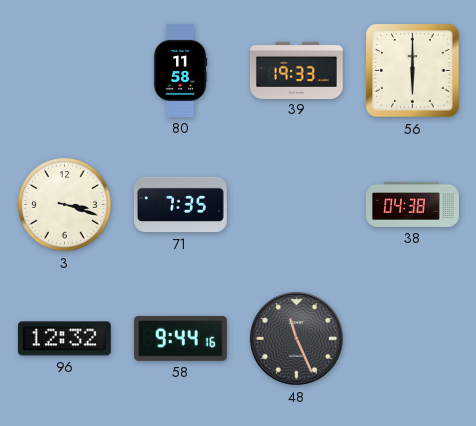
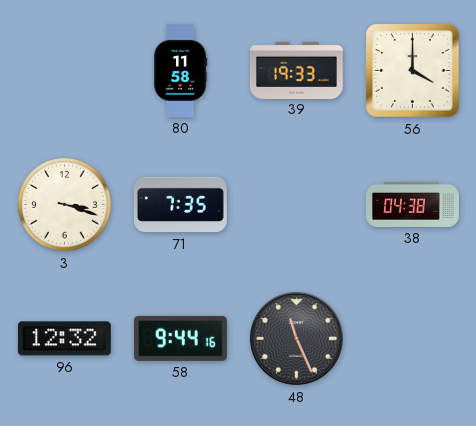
56: 6:00 -> 4:00 (413, 71)
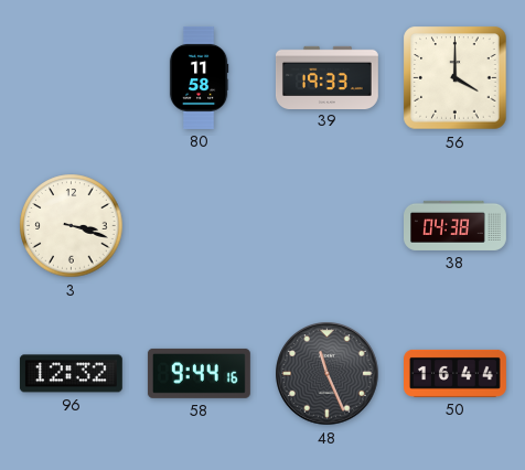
71: 7:35 -> none (180, 205)
50: none -> 16:44 (456, 373)
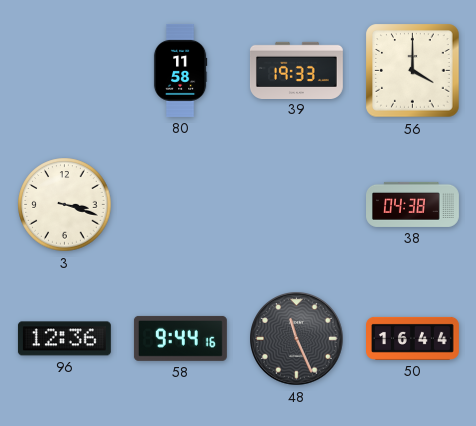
96: 12:32 -> 12:36 (64, 339)
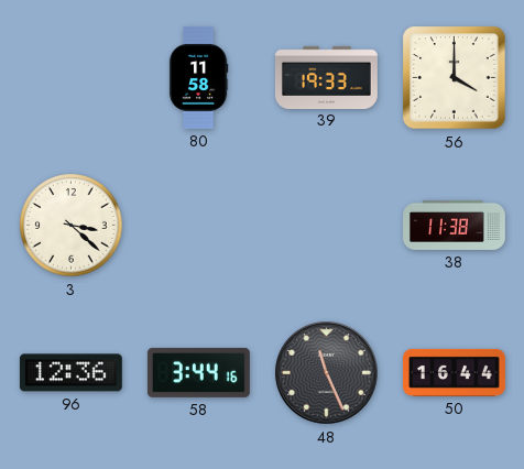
3: 3:18 -> 3:22 (72, 226)
38: 04:38 -> 11:38 (455, 225)
58: 9:44 -> 3:44 (198, 372)
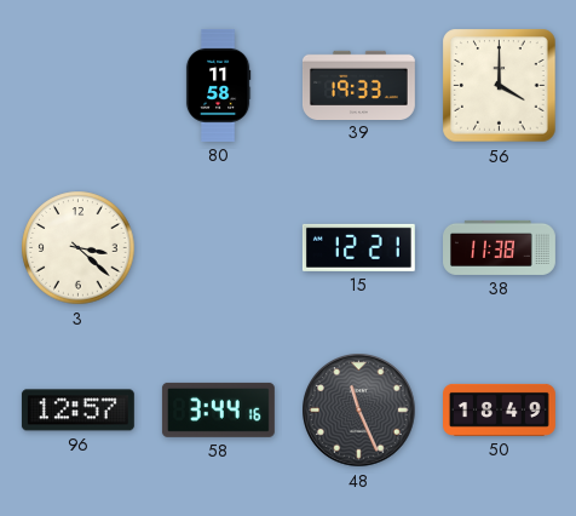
15: none -> 12:21 (358, 247)
96: 12:36 -> 12:57 (77, 411)
50: 16:44 -> 18:49 (500, 409)
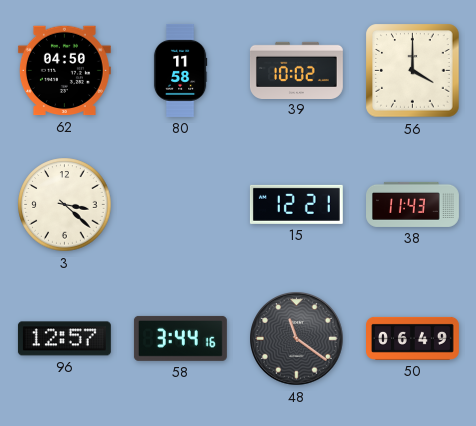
62: none -> 04:50 (64, 71)
39: 19:33 -> 10:02 (296, 70)
38: 11:38 -> 11:43 (413, 204)
48: 11:26 -> 11:21 (297, 339)
50: 18:49 -> 06:49 (413, 338)
